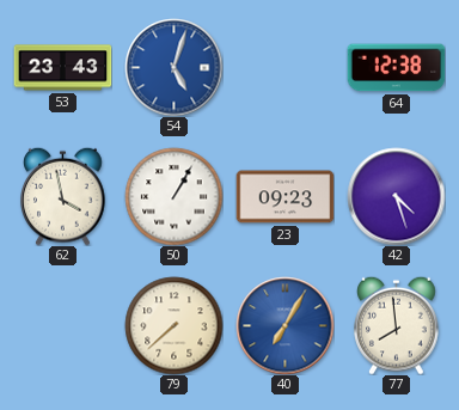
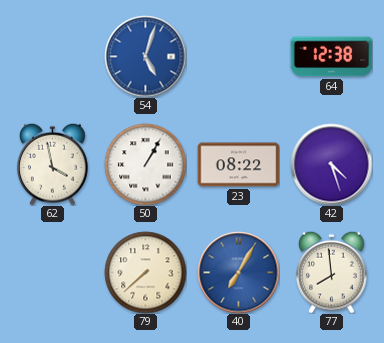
53: 23:43 -> none (62, 68)
23: 09:23 -> 08:22 (238, 165)
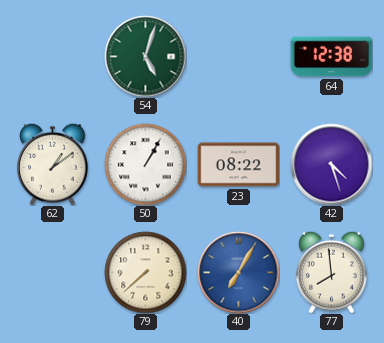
54 dial: blue -> green (145, 56)
62: 3:58 -> 1:09 (53, 164)
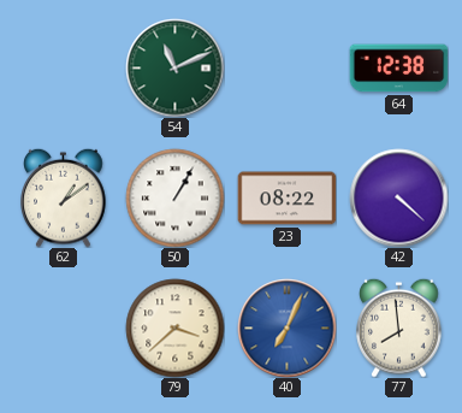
54: 5:03 -> 11:11 (174, 67)
42: 4:27 -> 4:22 (398, 197)
79: 7:38 -> 3:38 (174, 328)
40: 7:05 -> 7:04 (286, 328)
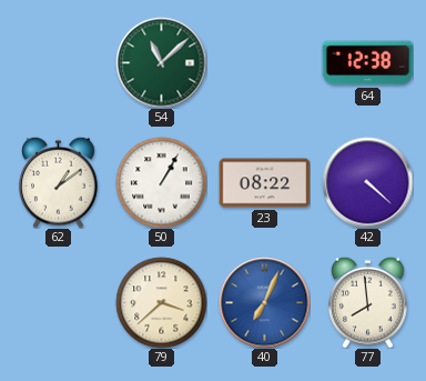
54: 11:11 -> 11:08 (161, 62)
